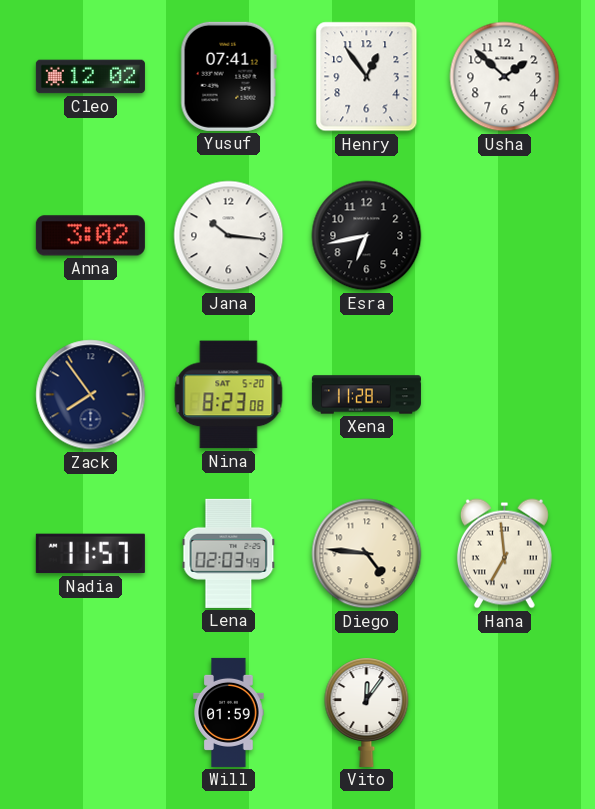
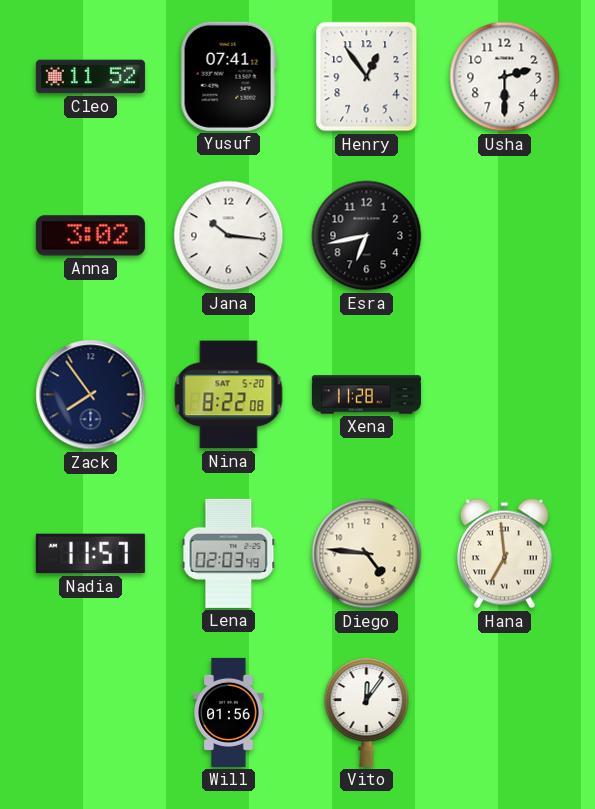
Cleo: 12:02 -> 11:52 (90, 77)
Usha: 1:52 -> 2:30 (505, 77)
Nina: 8:23 -> 8:22 (229, 395)
Will: 01:59 -> 01:56 (229, 712)
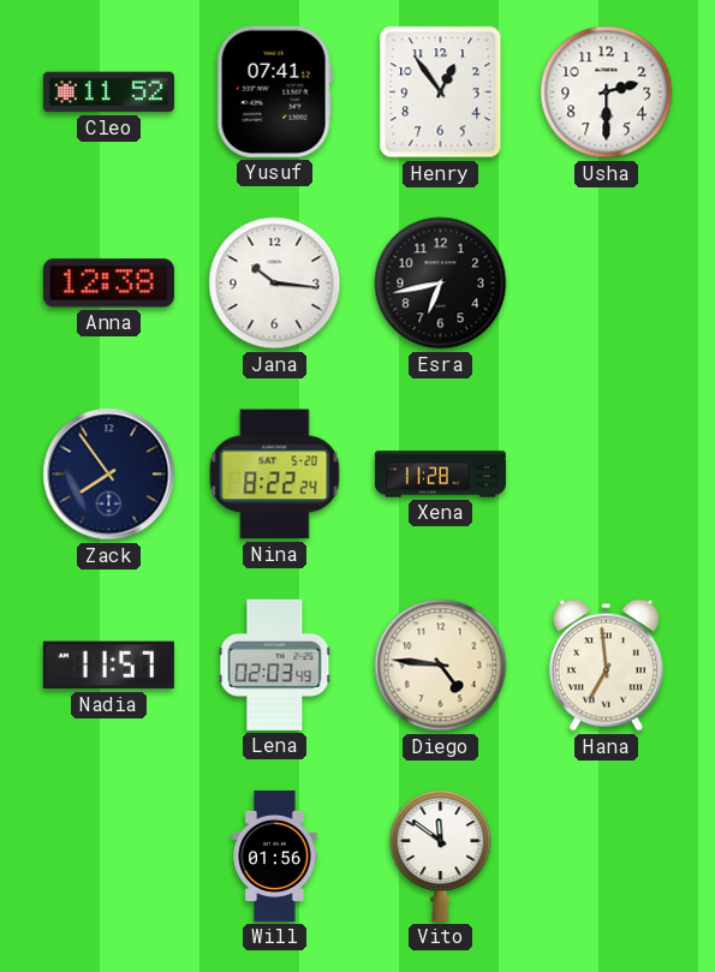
Anna: 3:02 -> 12:38 (108, 284)
Nina: 8:22:08 -> 8:22:24 (275, 475)
Vito: 12:06 -> 11:51 (441, 855)
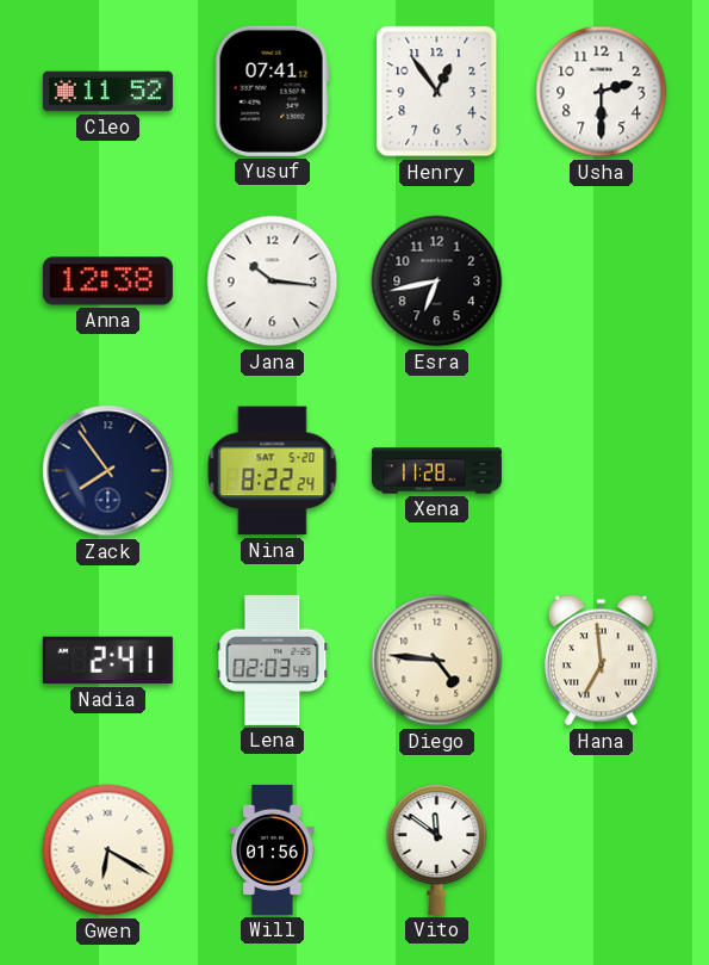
Nadia: 11:57 -> 2:41 (107, 661)
Gwen: none -> 6:20 (108, 850)
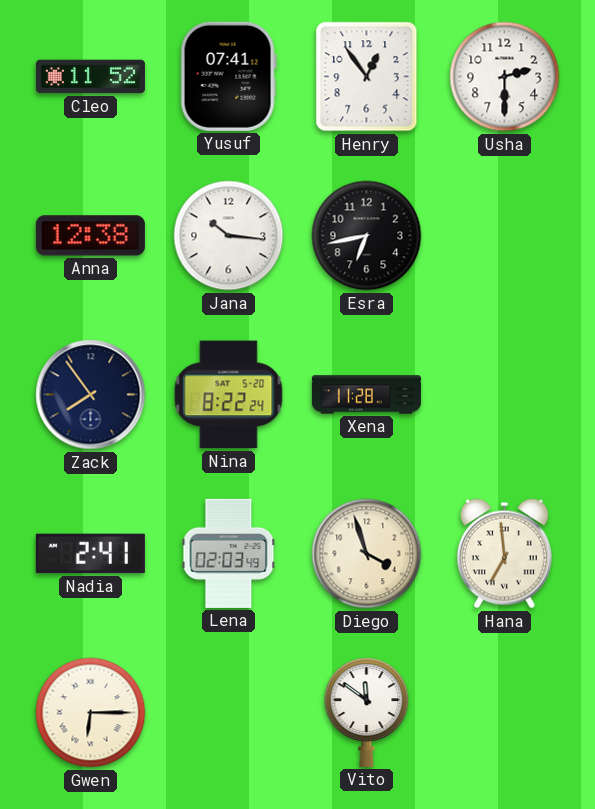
Diego: 4:46 -> 3:57 (367, 554)
Gwen: 6:20 -> 6:15 (91, 713)
Will: 01:56 -> none (273, 849)
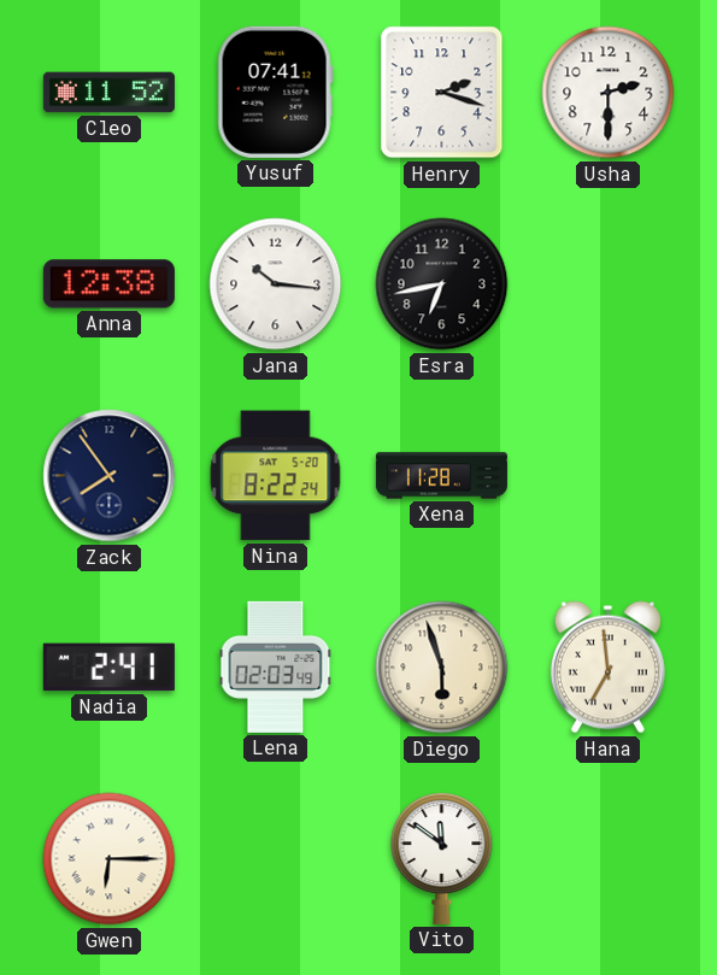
Henry: 12:54 -> 2:18 (442, 93)
Diego: 3:57 -> 5:57 (442, 668)
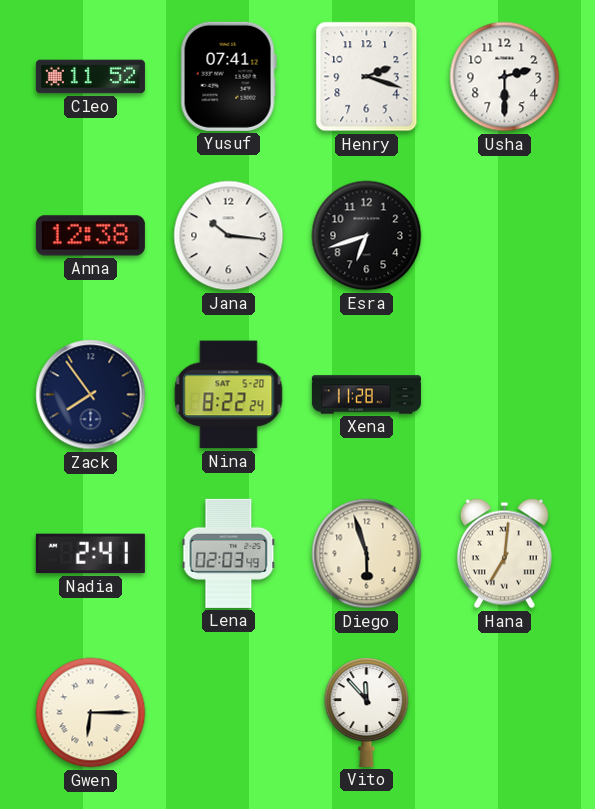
Esra: 6:43 -> 6:42 (367, 236)
Hana: 6:59 -> 7:01 (504, 554)
Vito: 11:51 -> 11:53 (367, 712)
